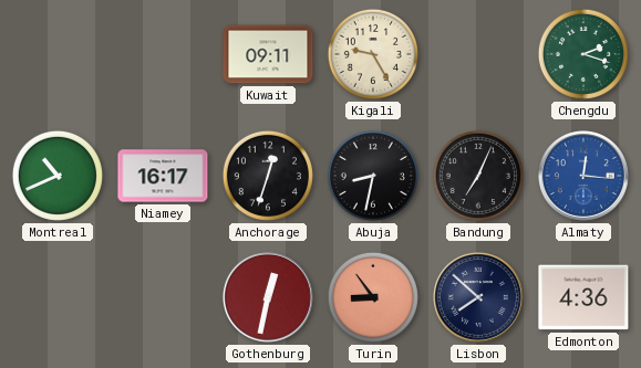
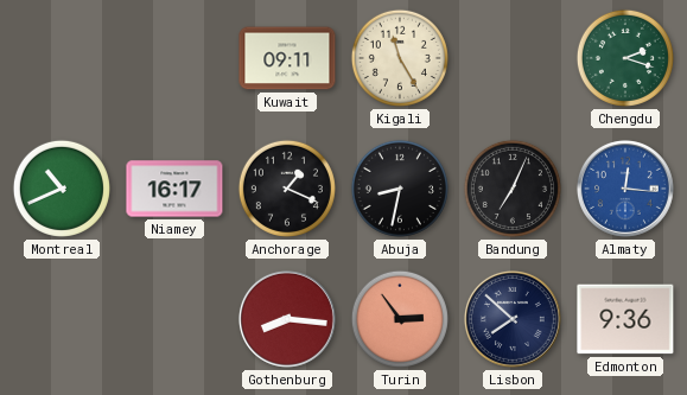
Kigali: 9:25 -> 11:25 (400, 58)
Anchorage: 12:33 -> 1:19 (287, 189)
Gothenburg: 12:32 -> 8:16 (287, 319)
Turin: 8:54 -> 2:54 (400, 319)
Edmonton: 4:36 -> 9:36 (625, 319)
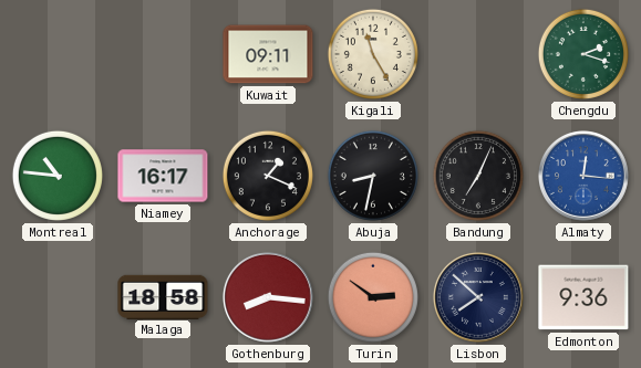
Montreal: 10:41 -> 10:46 (58, 176)
Malaga: none -> 18:58 (163, 296)
Turin: 2:54 -> 2:51 (373, 297)
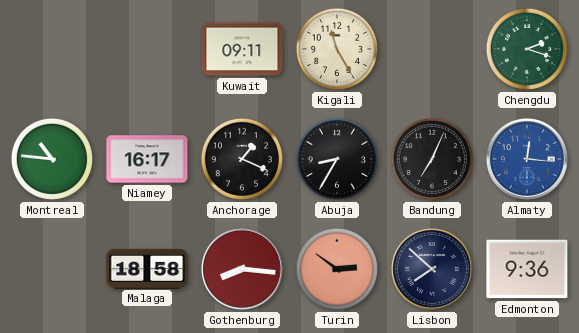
Abuja: 8:32 -> 8:35 (337, 159)
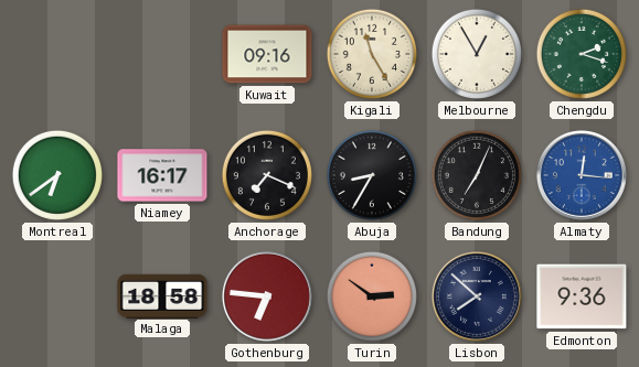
Kuwait: 09:11 -> 09:16 (267, 54)
Melbourne: none -> 12:55 (477, 54)
Montreal: 10:46 -> 6:39 (57, 175)
Anchorage: 1:19 -> 7:19 (267, 175)
Gothenburg: 8:16 -> 6:46 (267, 296)
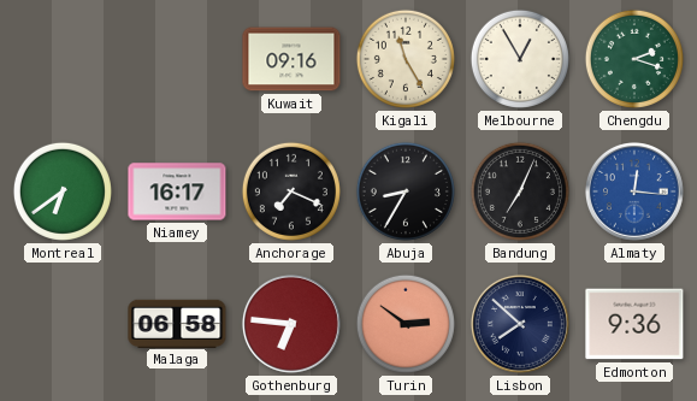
Malaga: 18:58 -> 06:58 (177, 323)
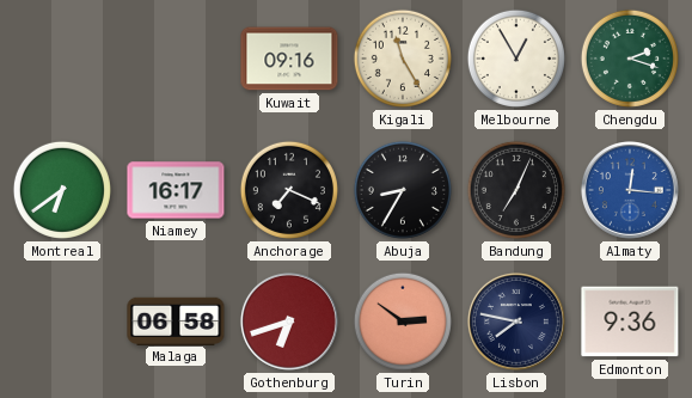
Gothenburg: 6:46 -> 6:42 (289, 322)
Lisbon: 7:52 -> 7:47 (516, 322)
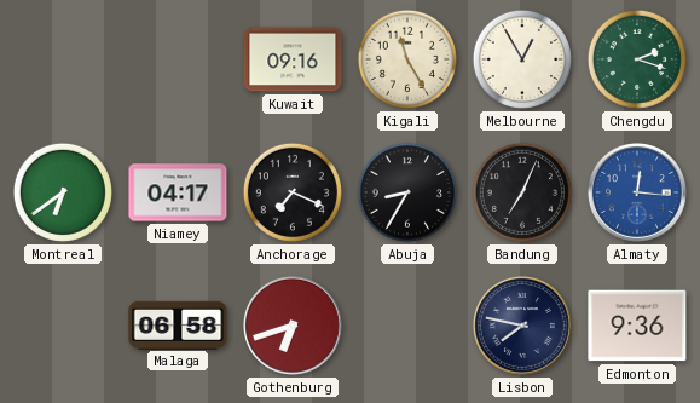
Niamey: 16:17 -> 04:17 (178, 192)
Turin: 2:51 -> none (403, 322)
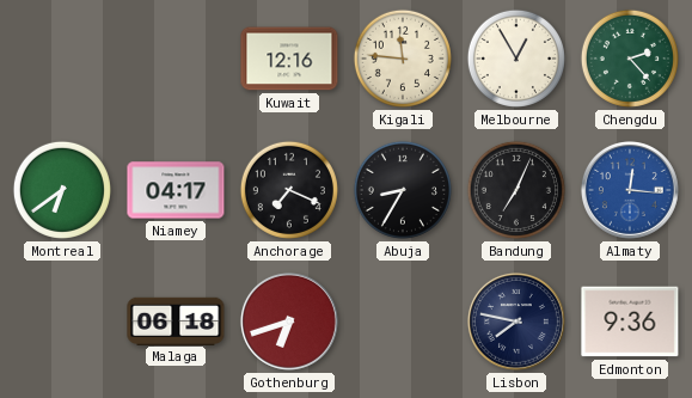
Kuwait: 09:16 -> 12:16 (289, 59)
Kigali: 11:25 -> 11:46 (403, 59)
Chengdu: 2:18 -> 2:23 (630, 59)
Malaga: 06:58 -> 06:18 (176, 320)
